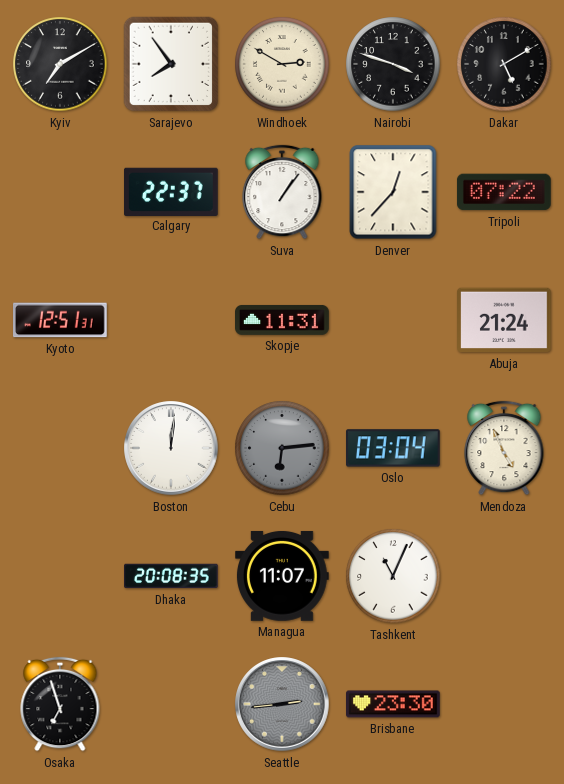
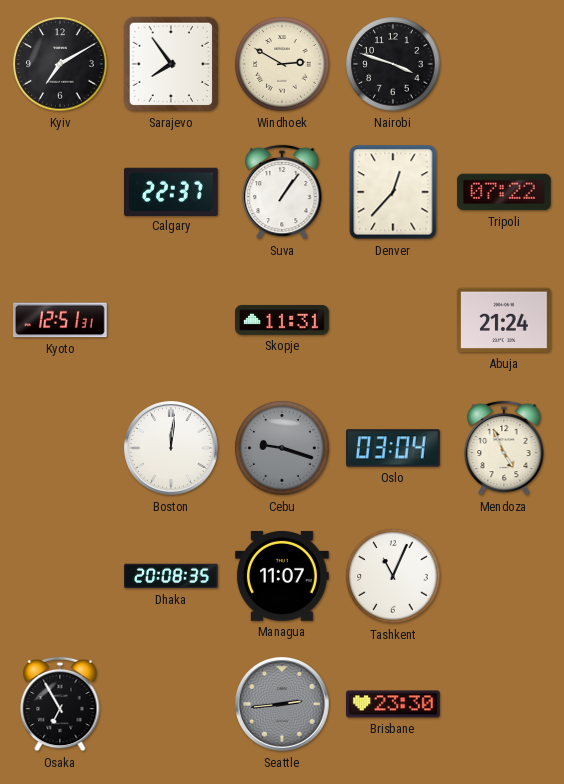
Dakar: 5:10 -> none (504, 64)
Cebu: 6:14 -> 9:18 (282, 448)
Osaka: 6:57 -> 6:55 (60, 704)
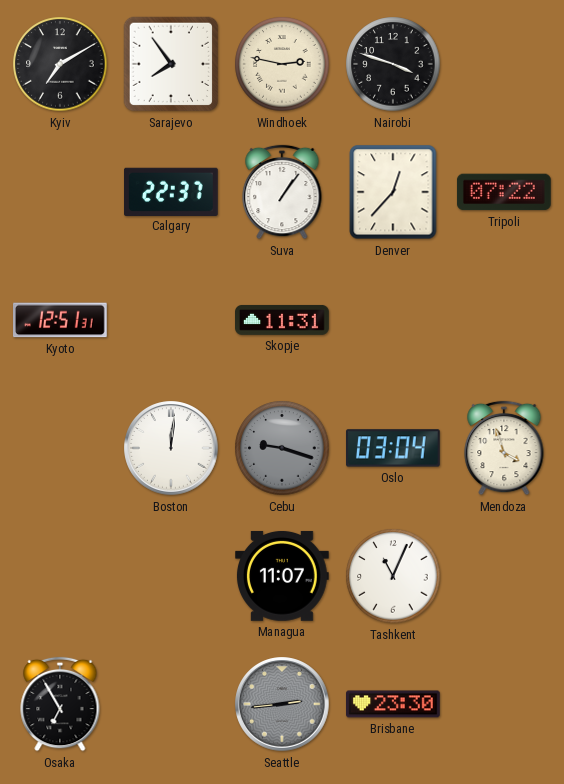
Windhoek: 2:50 -> 2:47 (282, 64)
Abuja: 21:24 -> none (505, 320)
Mendoza: 4:56 -> 3:57 (504, 448)
Dhaka: 20:08 -> none (172, 576)
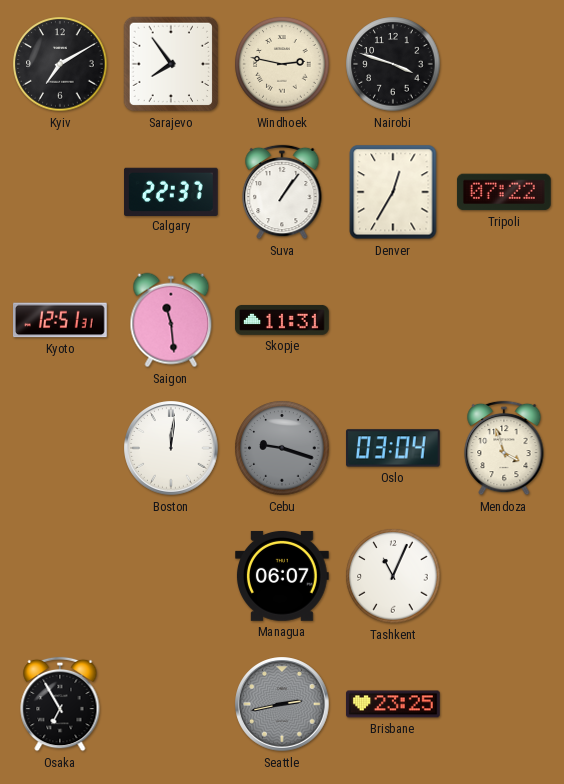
Denver: 12:37 -> 12:35 (393, 192)
Saigon: none -> 11:29 (171, 320)
Managua: 11:07 -> 06:07 (283, 576)
Seattle: 2:44 -> 2:43 (282, 704)
Brisbane: 23:30 -> 23:25 (394, 704)
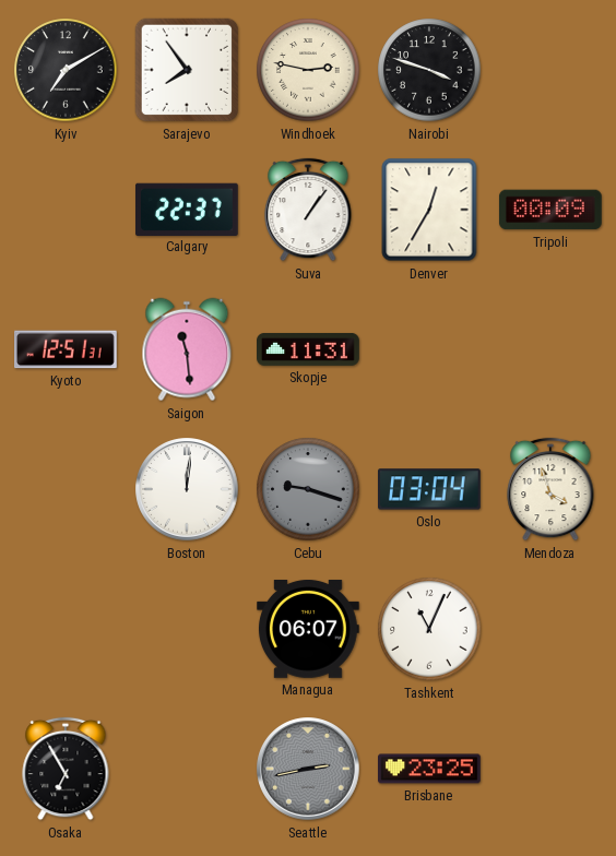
Tripoli: 07:22 -> 00:09 (550, 210)
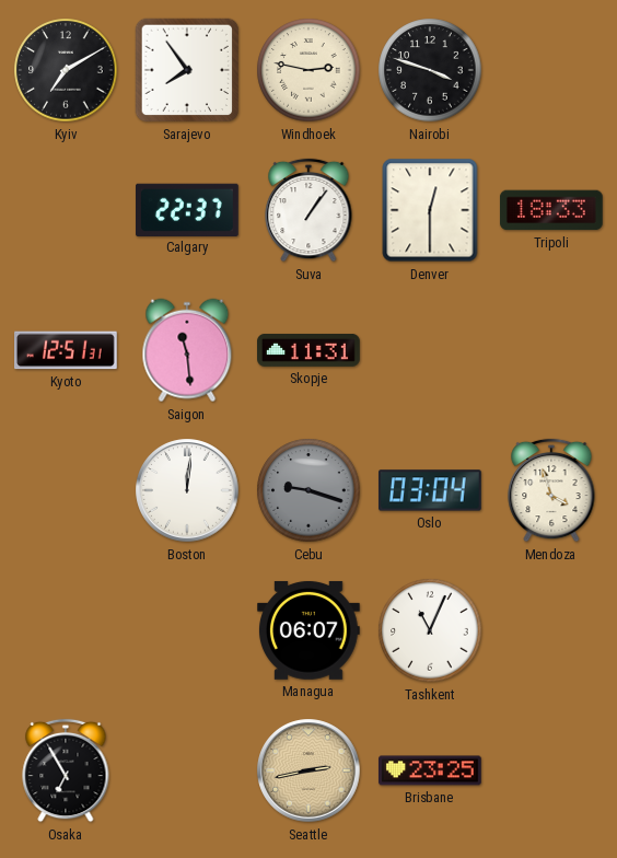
Denver: 12:35 -> 12:30 (430, 210)
Tripoli: 00:09 -> 18:33 (551, 210)
Seattle dial: grey -> champagne (308, 770)
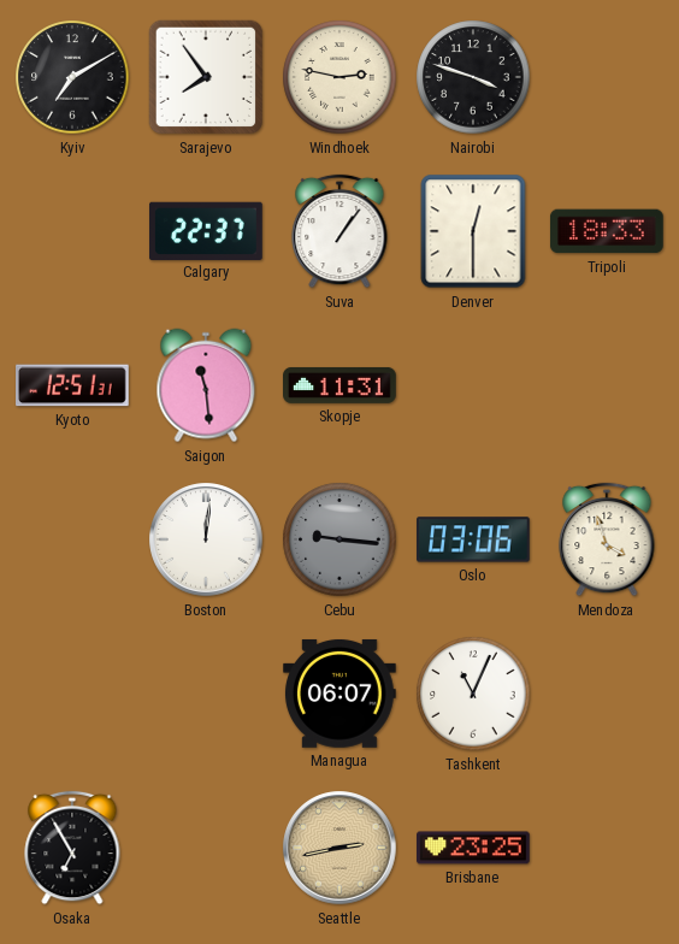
Cebu: 9:18 -> 9:16 (339, 539)
Oslo: 03:04 -> 03:06 (474, 539)
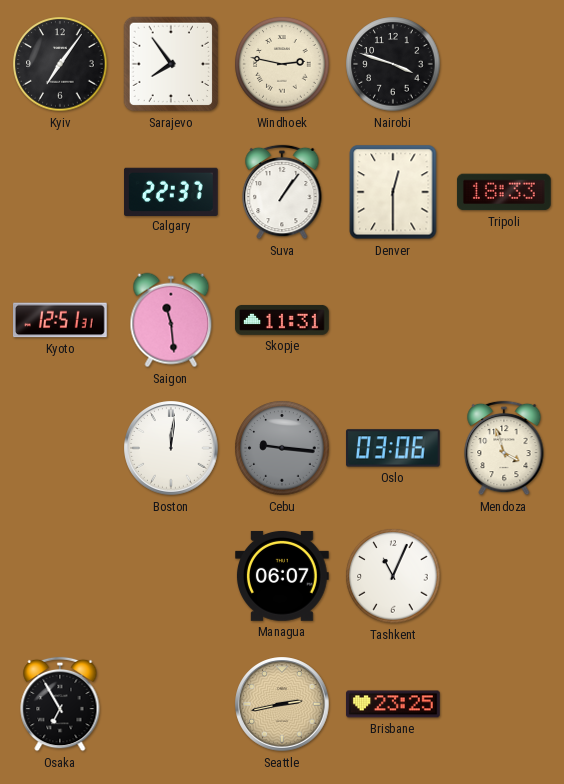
Kyiv: 7:10 -> 7:06 (60, 64)
